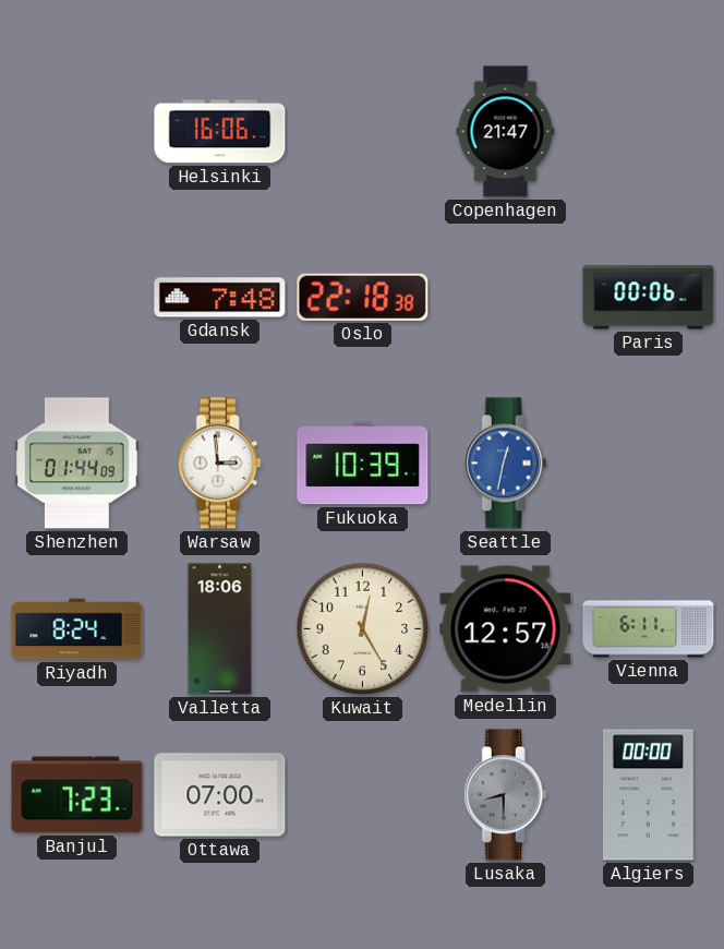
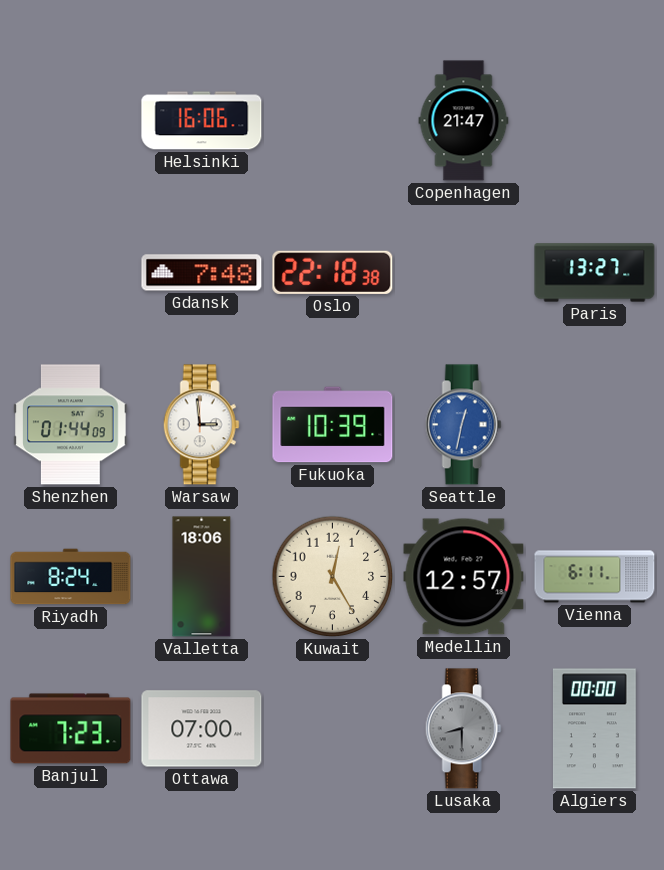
Paris: 00:06 -> 13:27 (595, 273)
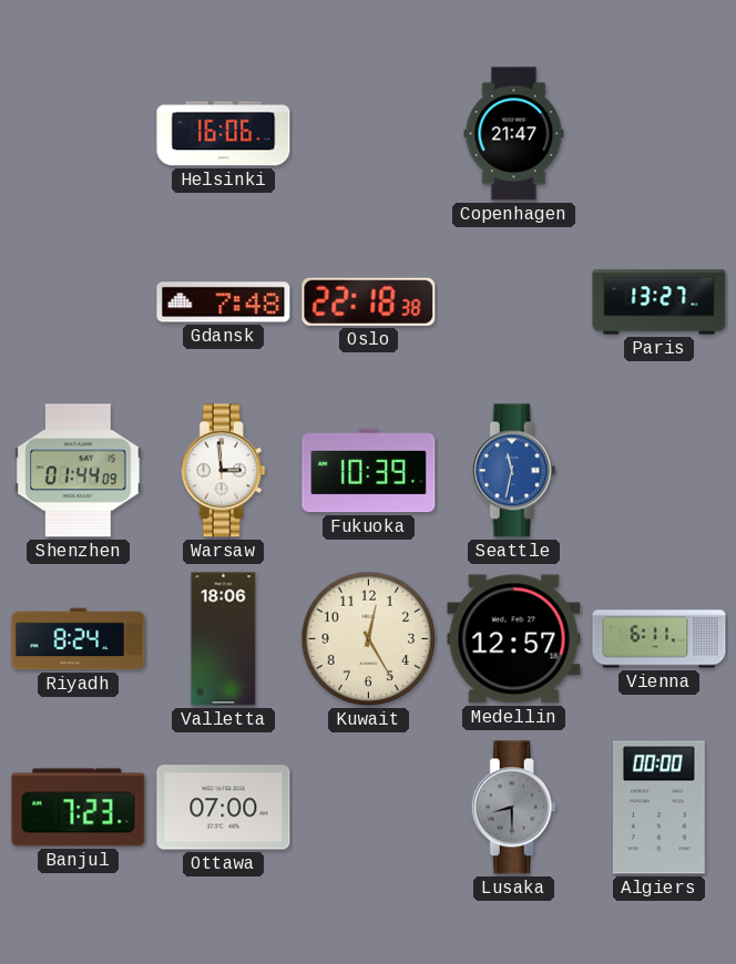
Seattle: 12:32 -> 11:32 (513, 471)
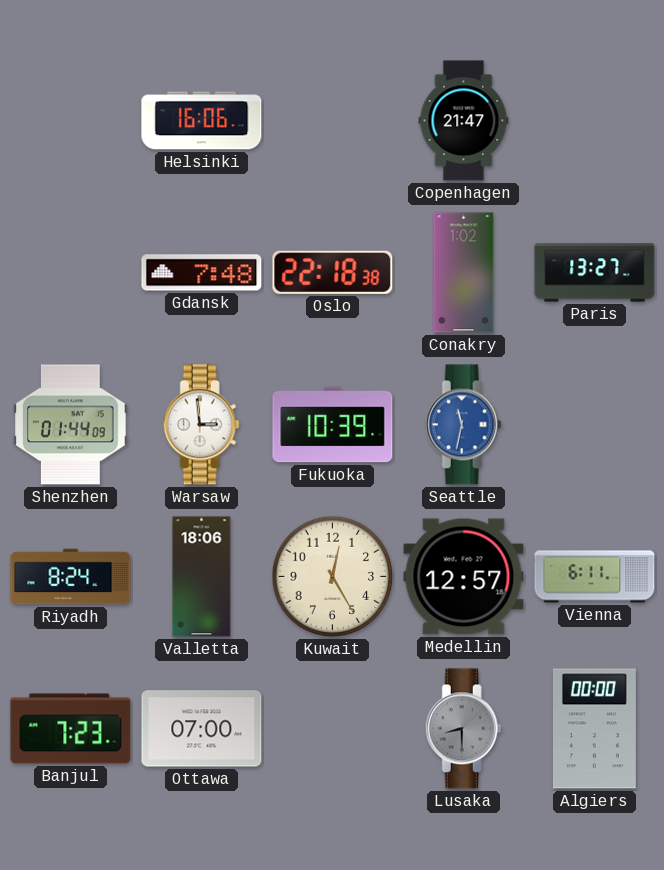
Conakry: none -> 1:02 (464, 273)
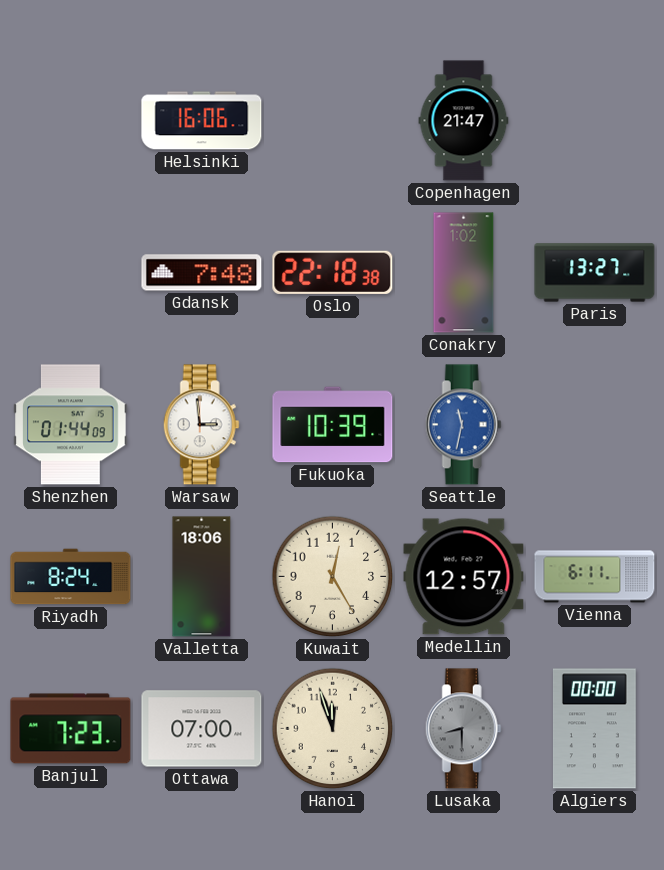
Hanoi: none -> 11:57 (333, 729)
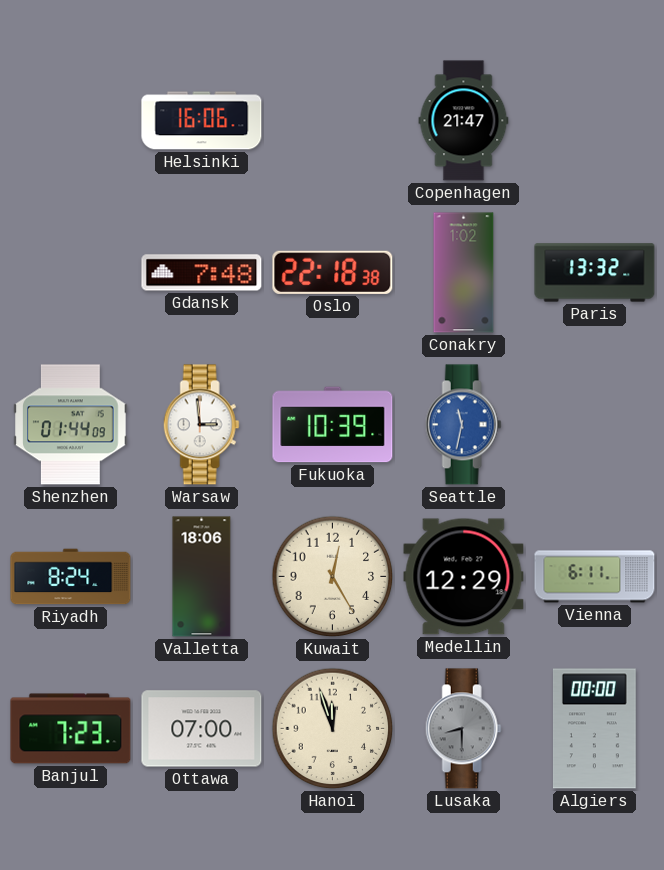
Paris: 13:27 -> 13:32 (595, 273)
Medellin: 12:57 -> 12:29 (464, 577)
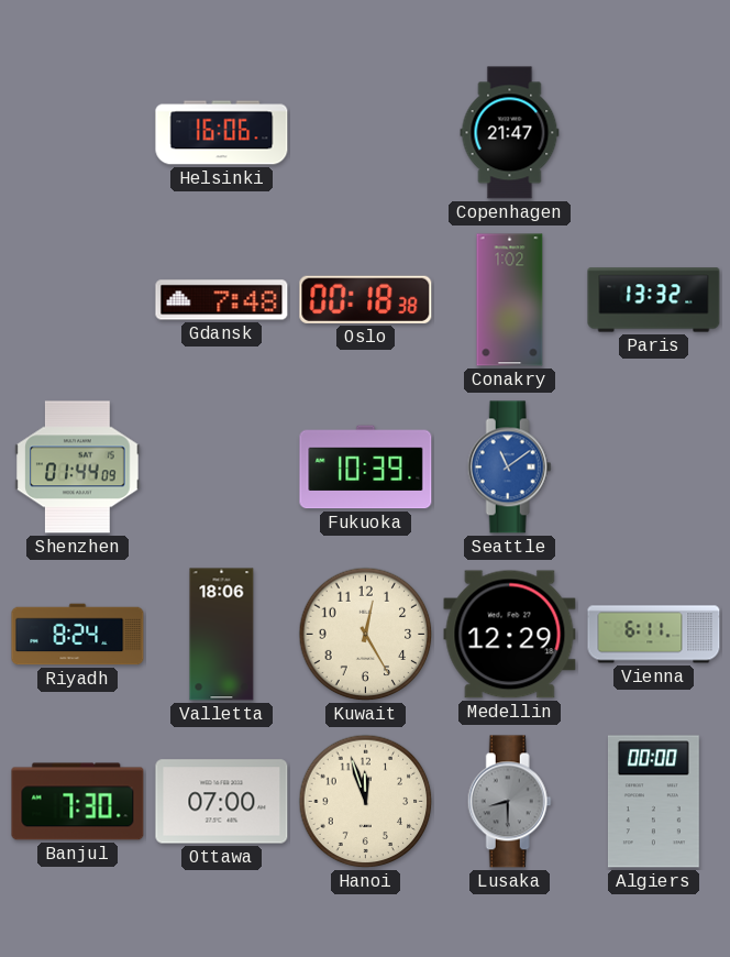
Oslo: 22:18 -> 00:18 (366, 299)
Warsaw: 2:59 -> none (201, 425)
Seattle: 11:32 -> 11:09 (509, 468)
Banjul: 7:23 -> 7:30 (78, 802)
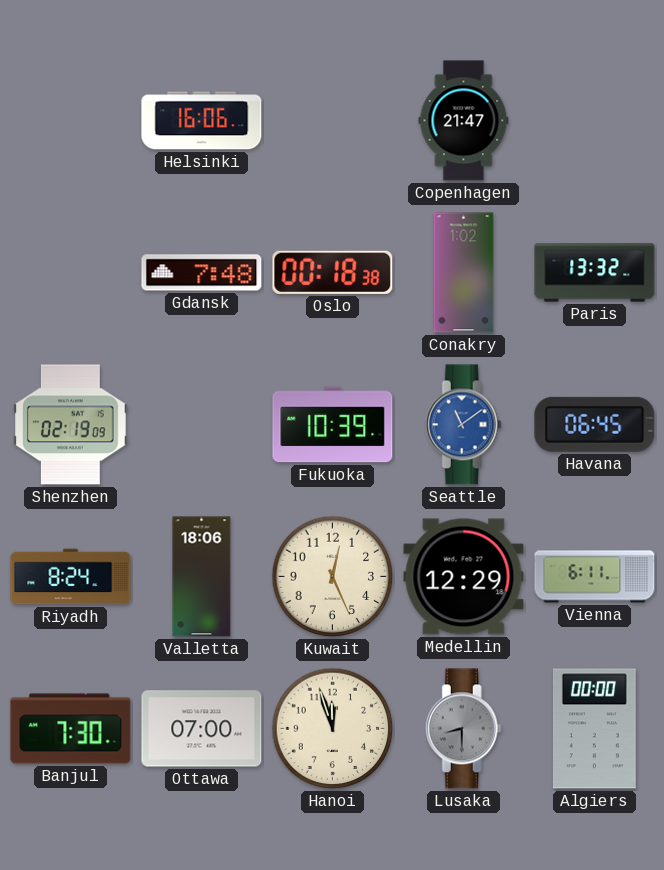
Shenzhen: 01:44 -> 02:19 (71, 425)
Havana: none -> 06:45 (595, 424)
Kuwait: 12:25 -> 12:26 (333, 577)
